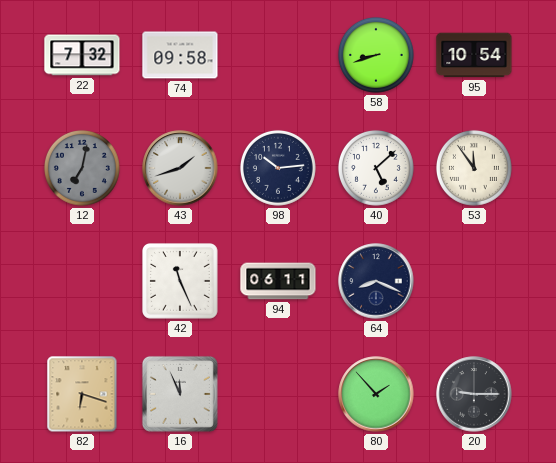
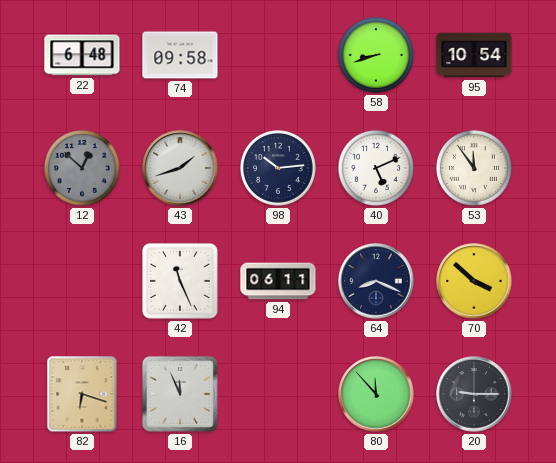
22: 7:32 -> 6:48 (82, 55)
12: 7:02 -> 12:52 (82, 168)
40: 5:08 -> 5:11 (376, 168)
70: none -> 3:52 (474, 281)
80: 1:53 -> 11:53 (376, 394)
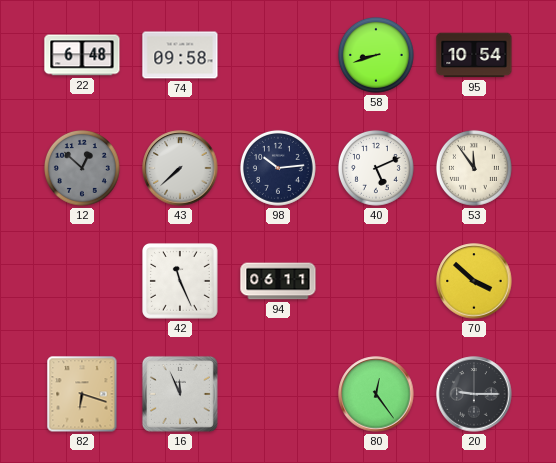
43: 1:42 -> 7:38 (180, 168)
64: 8:19 -> none (376, 281)
80: 11:53 -> 12:24 (376, 394)
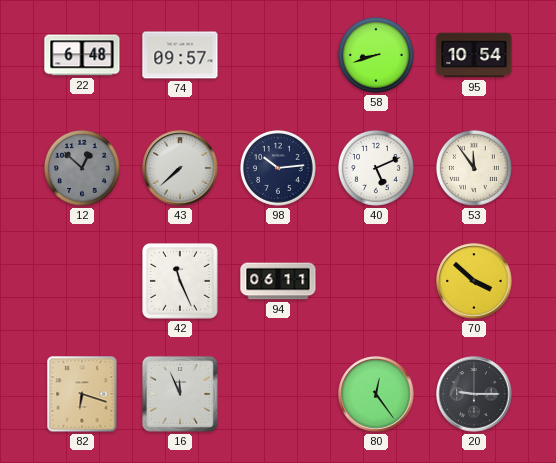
74: 09:58 -> 09:57 (180, 55)
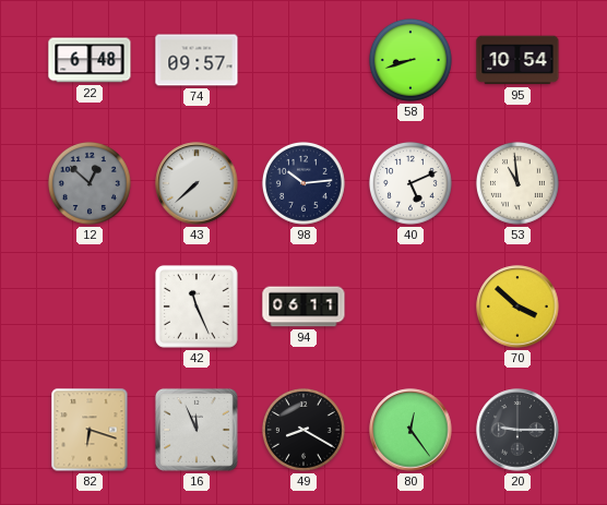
53: 11:54 -> 10:59 (517, 183)
49: none -> 8:20 (303, 430)
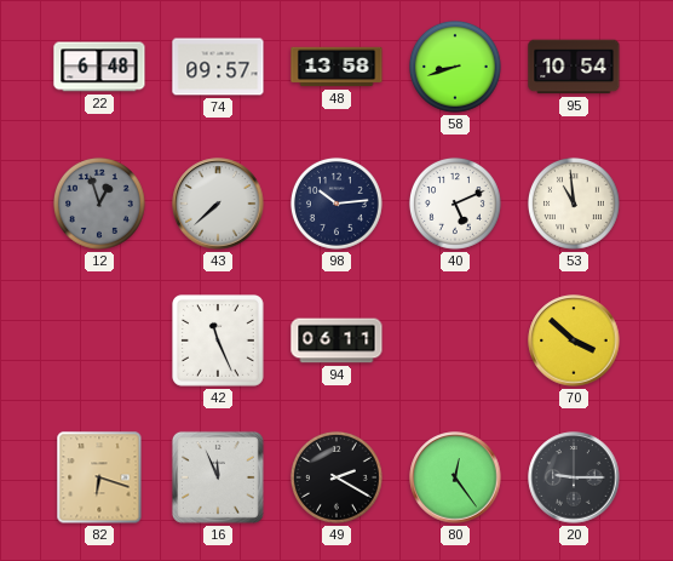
48: none -> 13:58 (336, 67)
12: 12:52 -> 12:57 (99, 204)
49: 8:20 -> 2:20 (336, 477)
